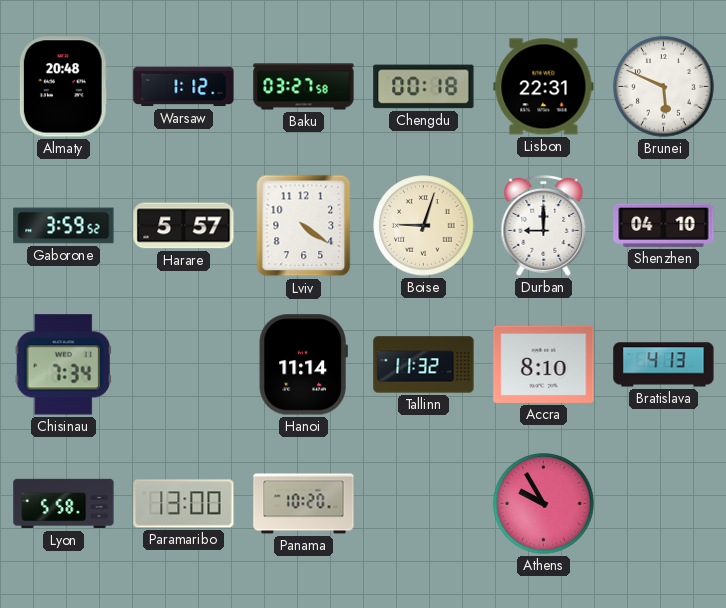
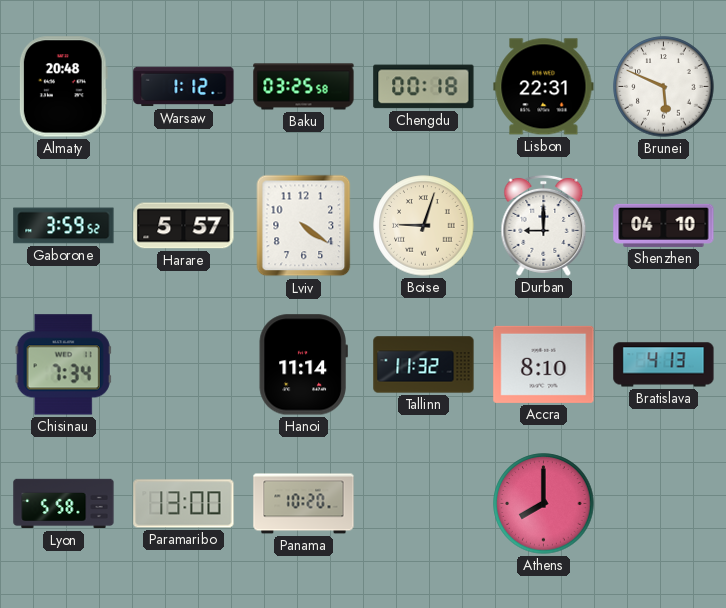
Baku: 03:27 -> 03:25 (304, 87)
Athens: 9:55 -> 8:00 (544, 504)
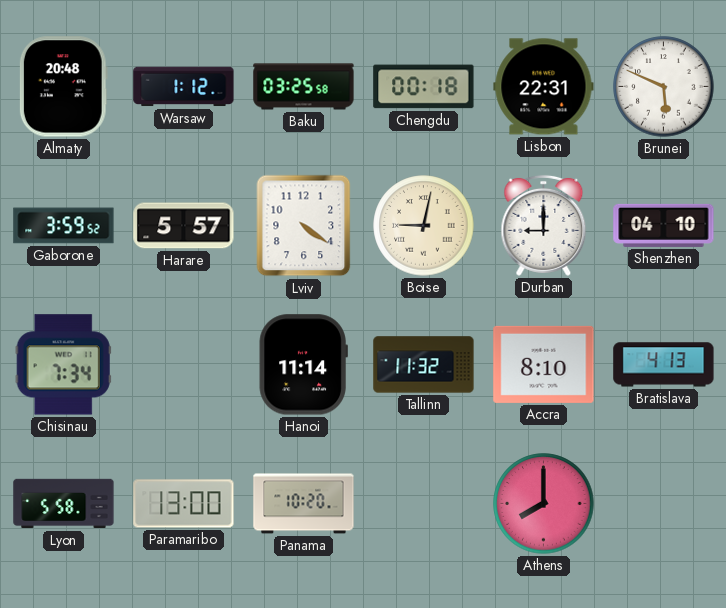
Boise: 9:03 -> 9:02 (424, 226)
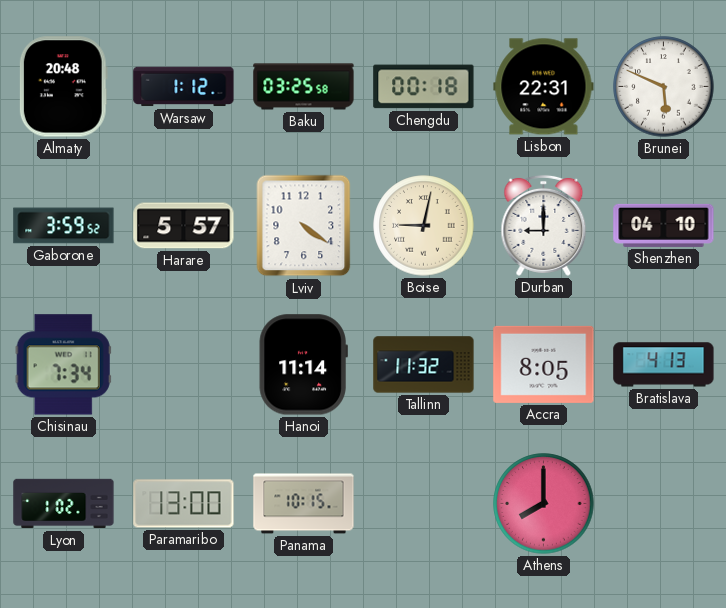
Accra: 8:10 -> 8:05 (544, 364)
Lyon: 5:58 -> 1:02 (64, 504)
Panama: 10:20 -> 10:15 (304, 504)
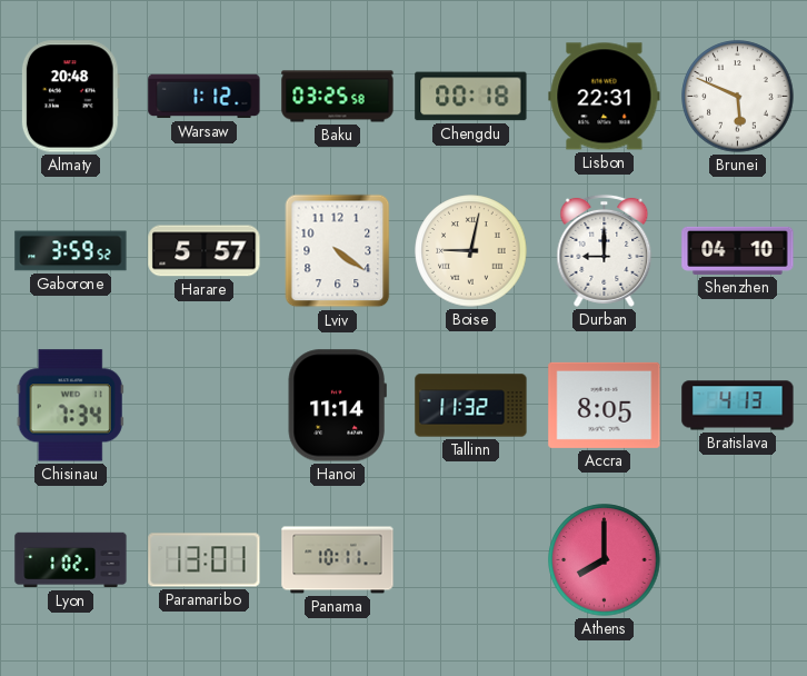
Paramaribo: 13:00 -> 13:01 (205, 560)
Panama: 10:15 -> 10:11 (338, 560)
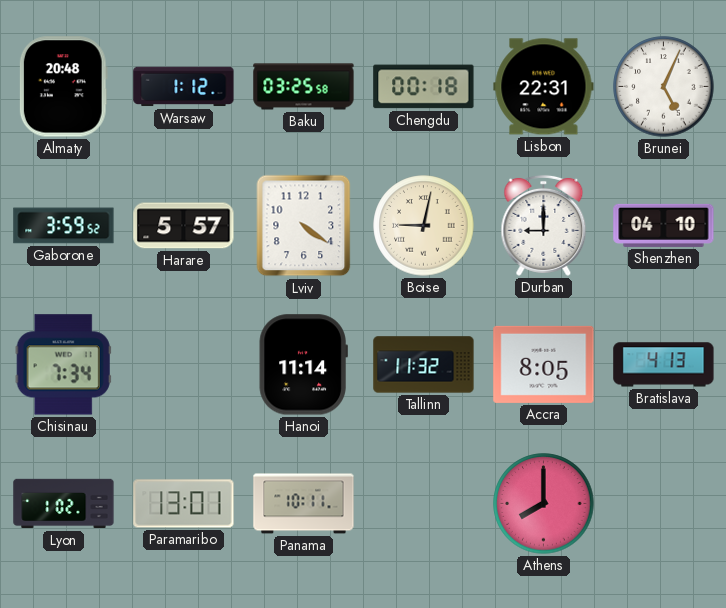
Brunei: 5:49 -> 5:04 (664, 87)
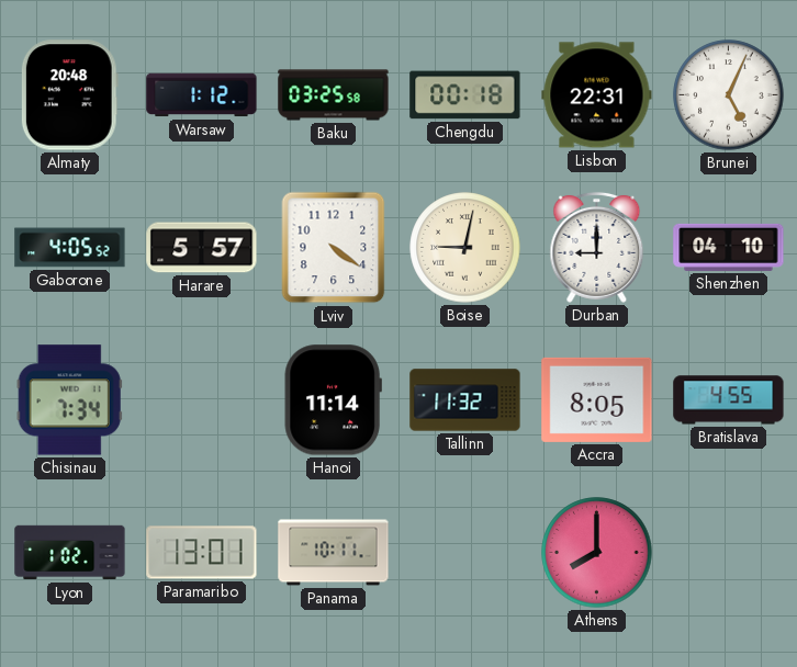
Gaborone: 3:59 -> 4:05 (70, 248)
Bratislava: 4:13 -> 4:55 (729, 400)
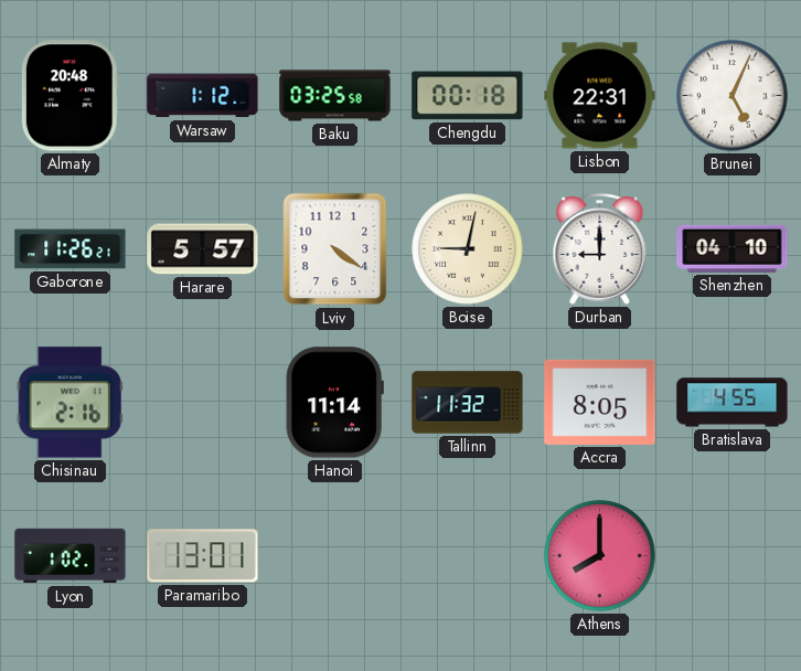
Gaborone: 4:05 -> 11:26 (71, 249)
Chisinau: 7:34 -> 2:16 (70, 403)
Panama: 10:11 -> none (334, 553)
